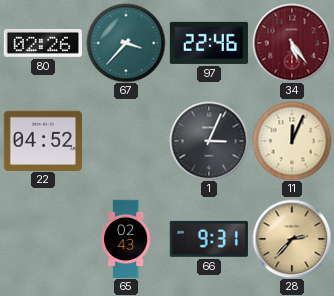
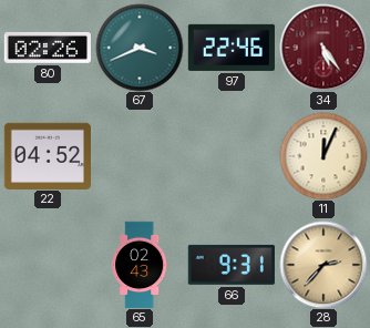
67: 3:37 -> 3:41 (140, 48)
1: 3:04 -> none (209, 141)
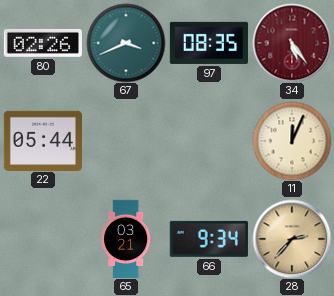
97: 22:46 -> 08:35 (209, 43)
22: 04:52 -> 05:44 (42, 140)
65: 02:43 -> 03:21 (126, 239)
66: 9:31 -> 9:34 (209, 239)
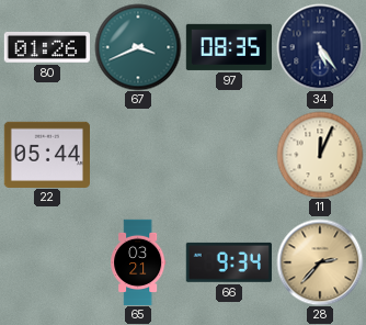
80: 02:26 -> 01:26 (46, 47)
34 dial: burgundy -> navy (320, 47)
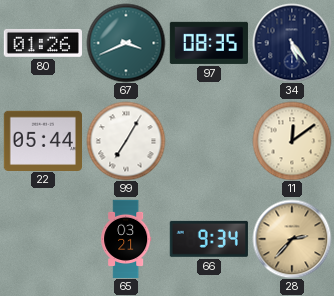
99: none -> 7:05 (126, 141)
11: 12:04 -> 12:09 (292, 141)
